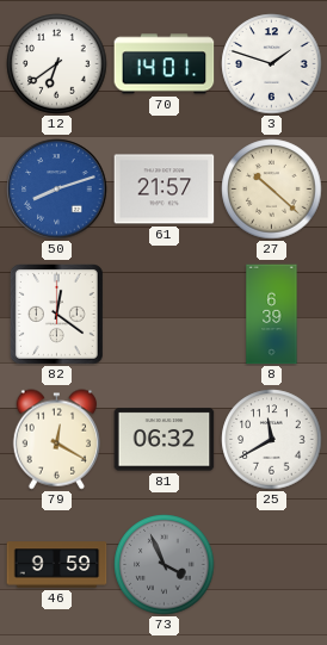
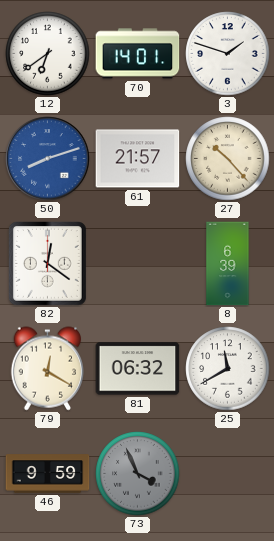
27: 10:22 -> 10:23 (228, 159)
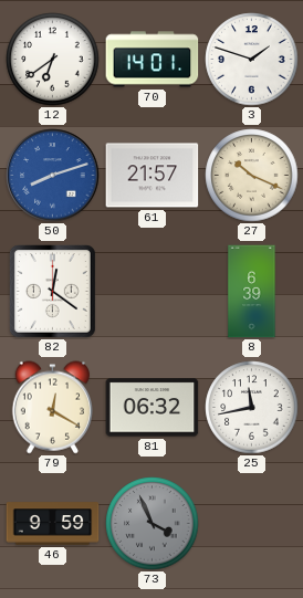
27: 10:23 -> 10:19 (252, 176)
25: 11:40 -> 11:43 (252, 408)
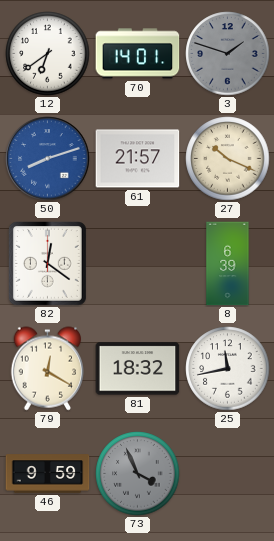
3 dial: white -> grey (228, 54)
81: 06:32 -> 18:32 (138, 369)
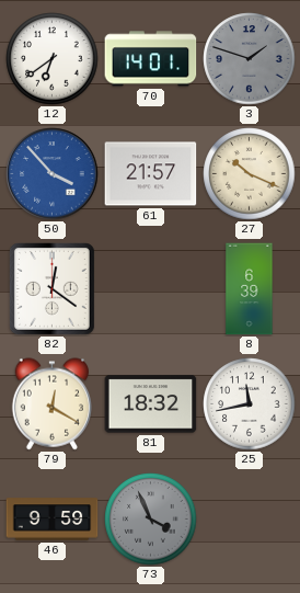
50: 8:12 -> 3:53 (53, 174)
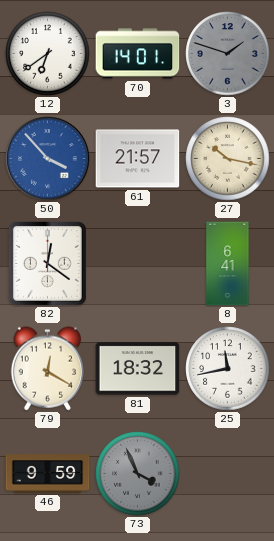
27: 10:19 -> 10:17 (228, 159)
8: 6:39 -> 6:41 (228, 264)
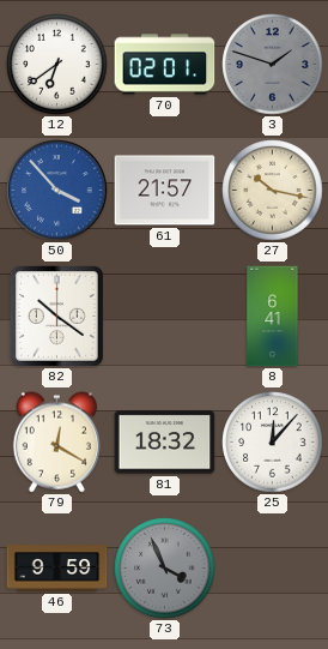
70: 14:01 -> 02:01 (165, 65)
82: 12:21 -> 10:21 (57, 317)
25: 11:43 -> 12:07 (273, 443)
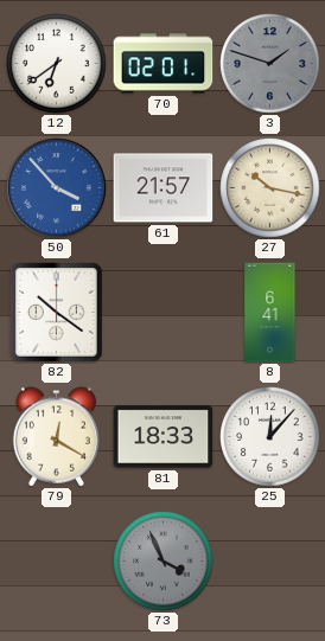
81: 18:32 -> 18:33 (164, 437)
46: 9:59 -> none (57, 569)
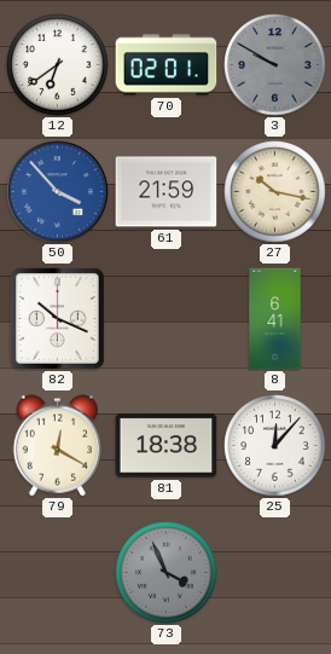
3: 1:48 -> 9:50 (275, 65)
61: 21:57 -> 21:59 (167, 192)
82: 10:21 -> 10:19 (58, 319)
81: 18:33 -> 18:38 (167, 446)
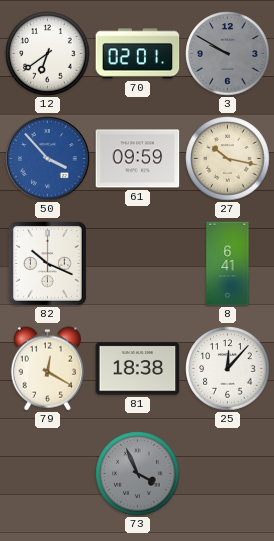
61: 21:59 -> 09:59 (138, 159)
